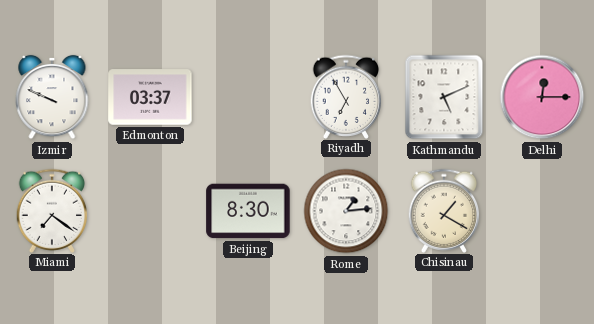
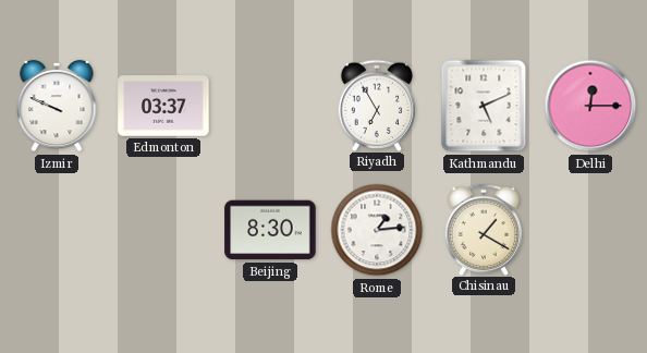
Miami: 7:21 -> none (52, 210)
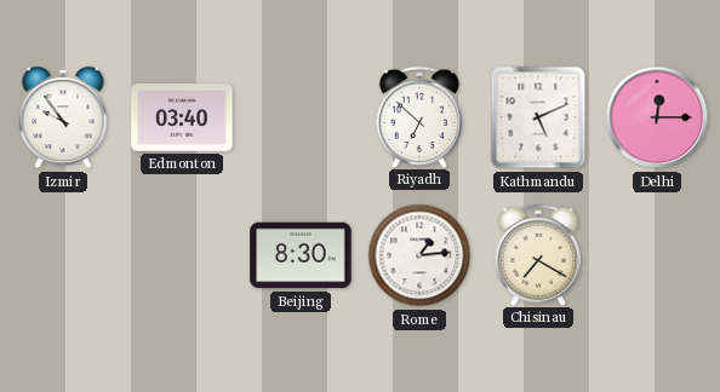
Izmir: 9:49 -> 9:54 (63, 117)
Edmonton: 03:37 -> 03:40 (182, 117)
Riyadh: 6:55 -> 6:52 (419, 116)
Chisinau: 1:20 -> 7:20 (538, 254)
